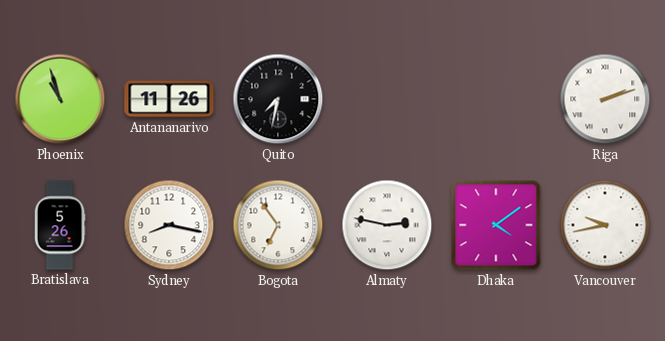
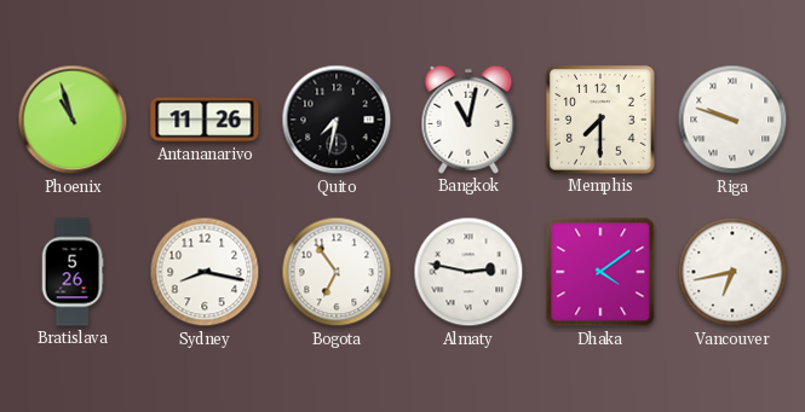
Bangkok: none -> 11:02 (468, 120)
Memphis: none -> 7:30 (600, 120)
Riga: 2:12 -> 9:48 (732, 120)
Vancouver: 9:43 -> 6:43 (732, 272)
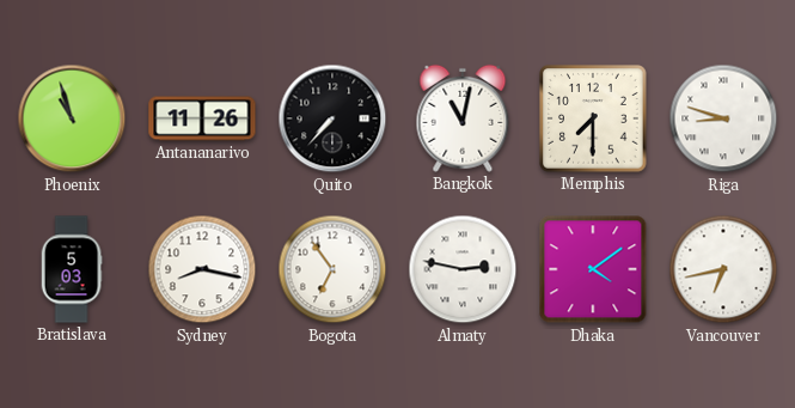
Quito: 7:32 -> 7:37 (332, 118)
Riga: 9:48 -> 8:48 (723, 118)
Bratislava: 5:26 -> 5:03 (72, 269)
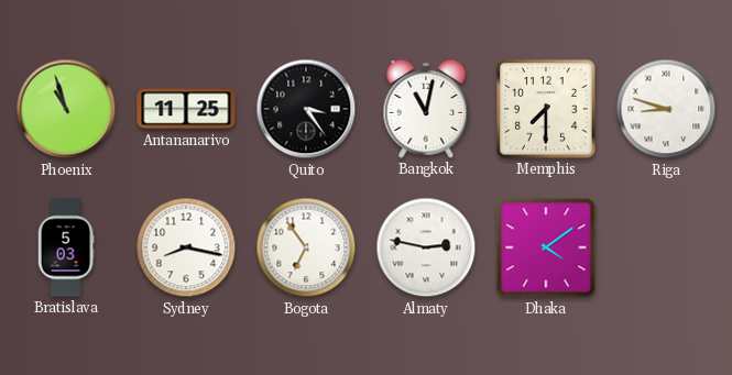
Antananarivo: 11:26 -> 11:25 (186, 109)
Quito: 7:37 -> 3:24 (306, 109)
Vancouver: 6:43 -> none (723, 269)
